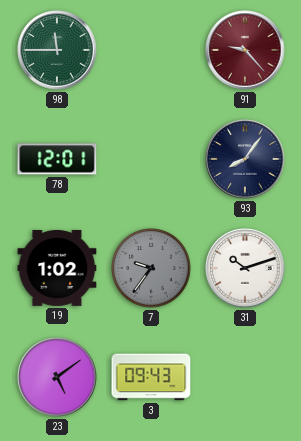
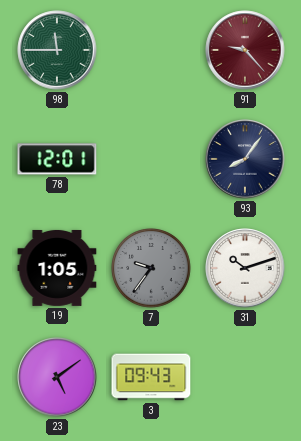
19: 1:02 -> 1:05 (57, 268)
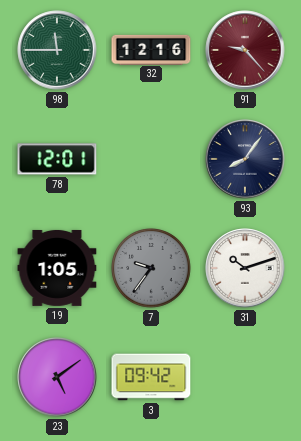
32: none -> 12:16 (151, 49)
3: 09:43 -> 09:42 (151, 377)
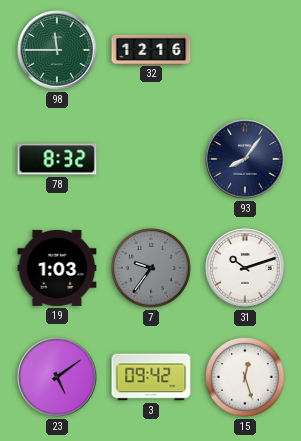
91: 9:23 -> none (245, 50)
78: 12:01 -> 8:32 (57, 159)
19: 1:05 -> 1:03 (57, 268)
15: none -> 12:27 (245, 377)
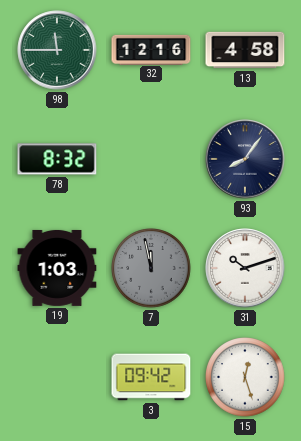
13: none -> 4:58 (245, 50)
7: 9:36 -> 11:58 (151, 268)
23: 5:09 -> none (57, 377)
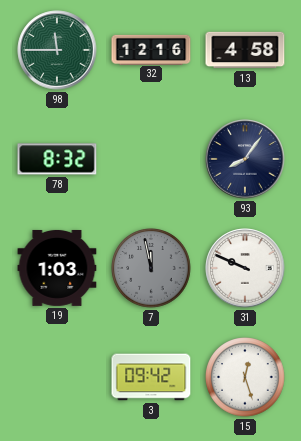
31: 10:12 -> 9:49 (245, 268)
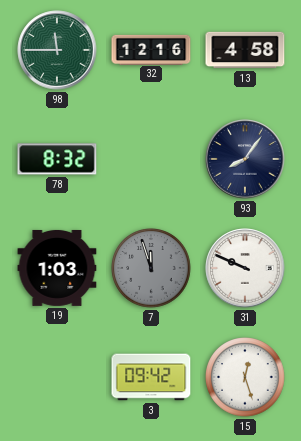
7: 11:58 -> 11:57 (151, 268)
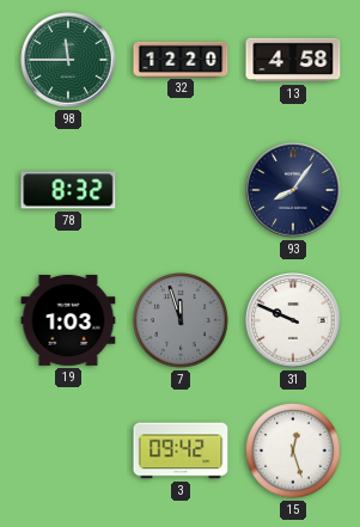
32: 12:16 -> 12:20 (181, 59)
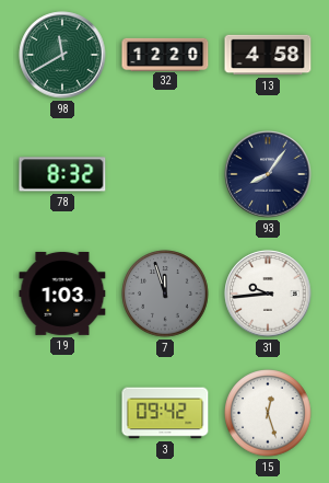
98: 11:45 -> 11:40 (62, 55)
31: 9:49 -> 9:44 (268, 294)
